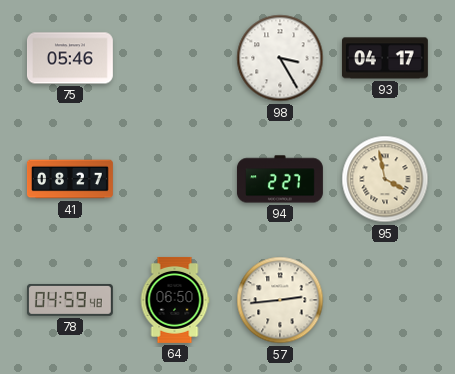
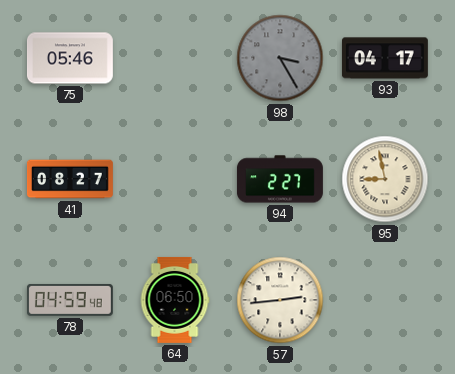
98 dial: white -> grey (280, 58)
95: 3:58 -> 8:58 (385, 179)
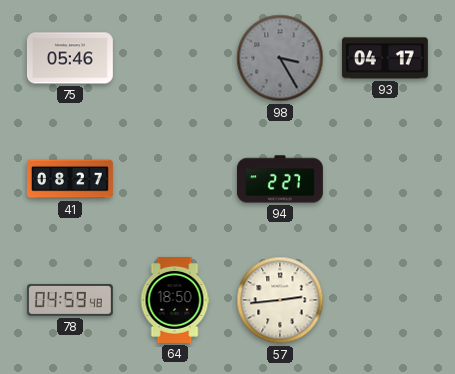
95: 8:58 -> none (385, 179)
64: 06:50 -> 18:50 (175, 300)
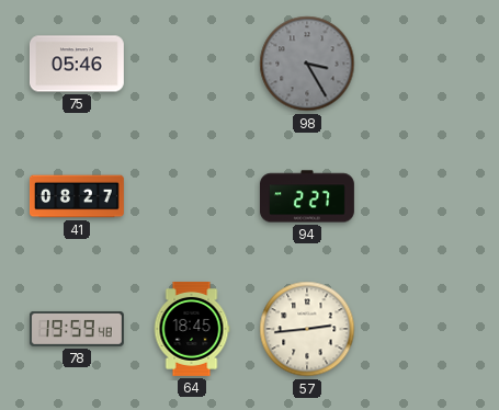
93: 04:17 -> none (385, 58)
78: 04:59 -> 19:59 (77, 329)
64: 18:50 -> 18:45 (192, 329)
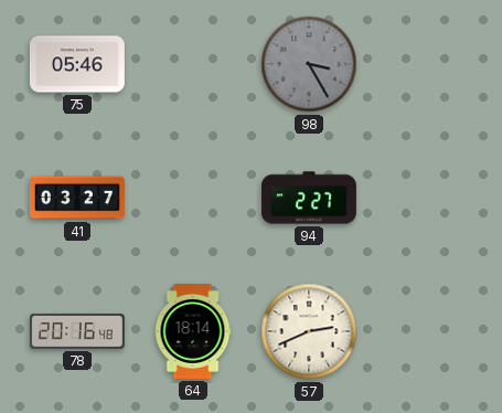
41: 08:27 -> 03:27 (77, 198)
78: 19:59 -> 20:16 (77, 331)
64: 18:45 -> 18:14 (193, 331)
57: 2:44 -> 2:41 (309, 331)
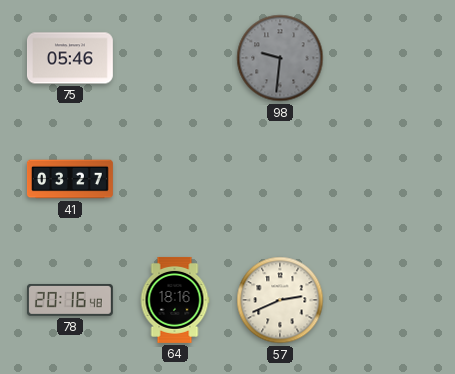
98: 3:25 -> 9:31 (280, 58)
94: 2:27 -> none (309, 198)
64: 18:14 -> 18:16 (175, 300)
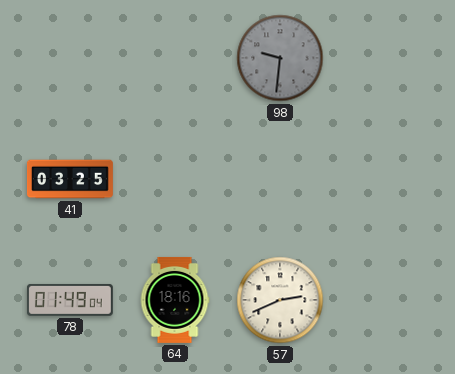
75: 05:46 -> none (70, 58)
41: 03:27 -> 03:25 (70, 179)
78: 20:16 -> 01:49 (70, 300)
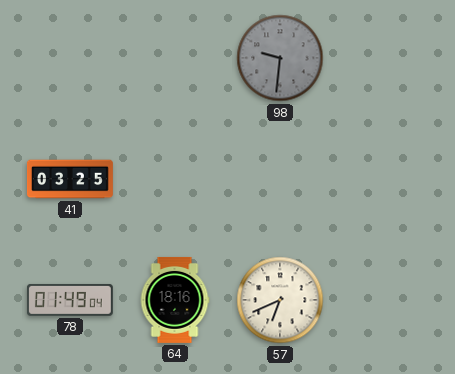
57: 2:41 -> 6:41 (280, 300)
